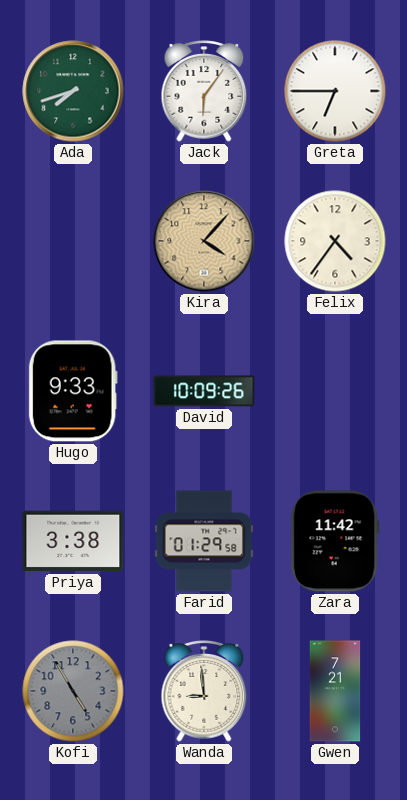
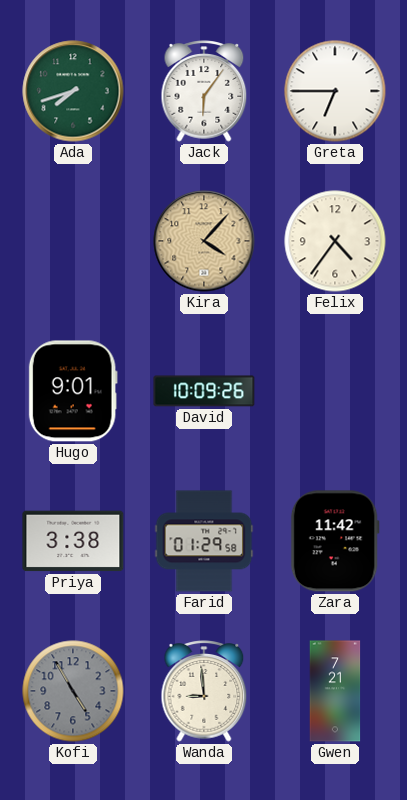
Hugo: 9:33 -> 9:01 (73, 391)
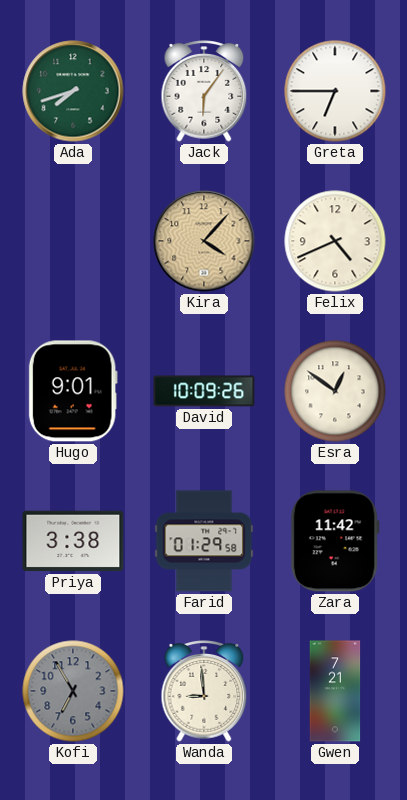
Felix: 4:36 -> 4:41 (335, 241)
Esra: none -> 12:51 (335, 391)
Kofi: 4:55 -> 6:55 (73, 691)
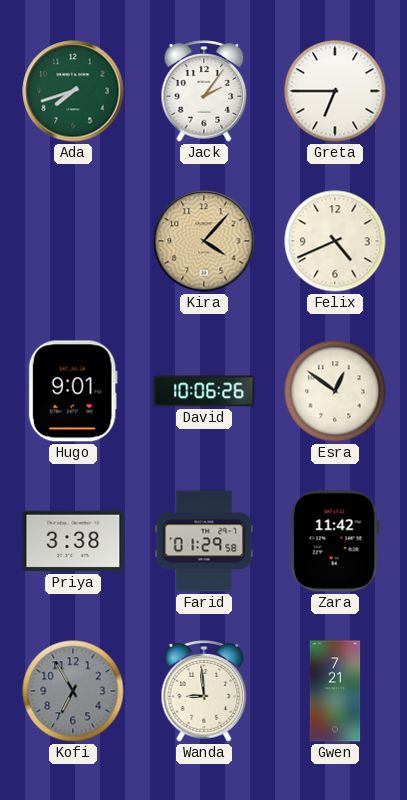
Jack: 6:06 -> 2:06 (204, 91)
David: 10:09 -> 10:06 (204, 391)
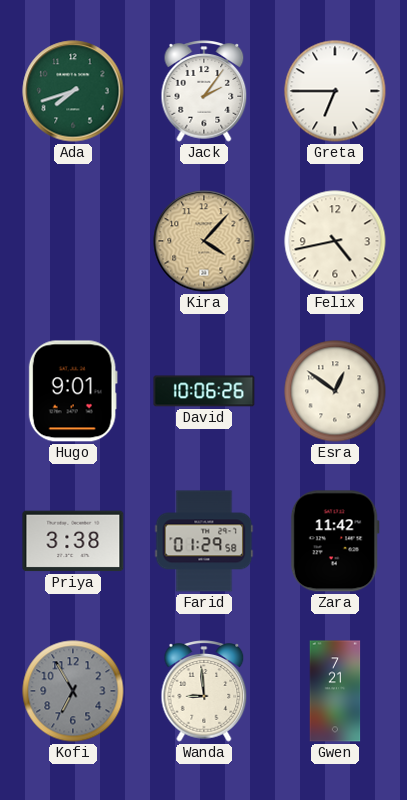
Felix: 4:41 -> 4:43 (335, 241)
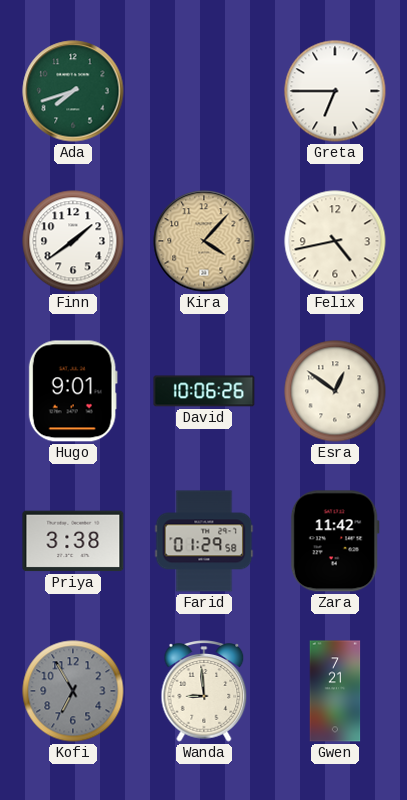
Jack: 2:06 -> none (204, 91)
Finn: none -> 1:39 (73, 241)
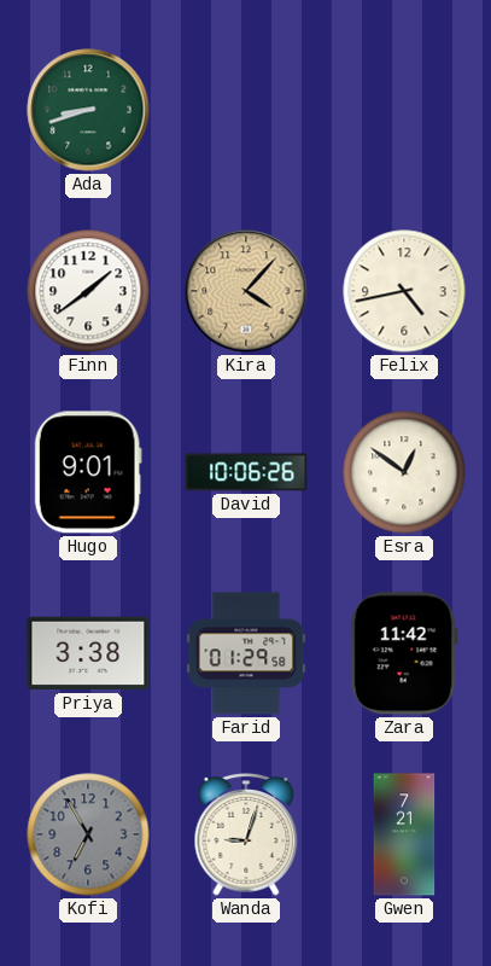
Ada: 7:42 -> 8:42 (88, 110)
Greta: 6:45 -> none (335, 91)
Wanda: 8:59 -> 9:03 (246, 834)
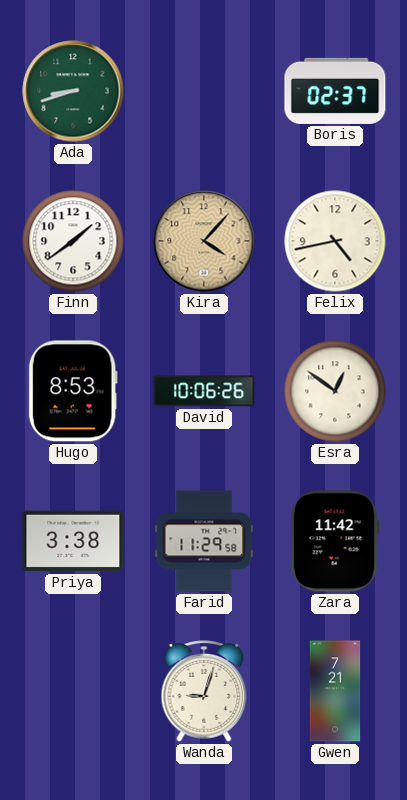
Boris: none -> 02:37 (335, 91)
Hugo: 9:01 -> 8:53 (73, 391)
Farid: 01:29 -> 11:29 (204, 541)
Kofi: 6:55 -> none (88, 834)
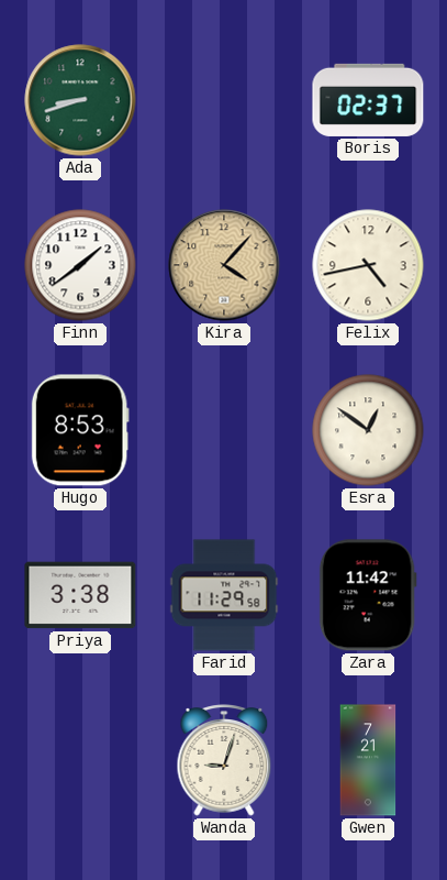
David: 10:06 -> none (204, 391)
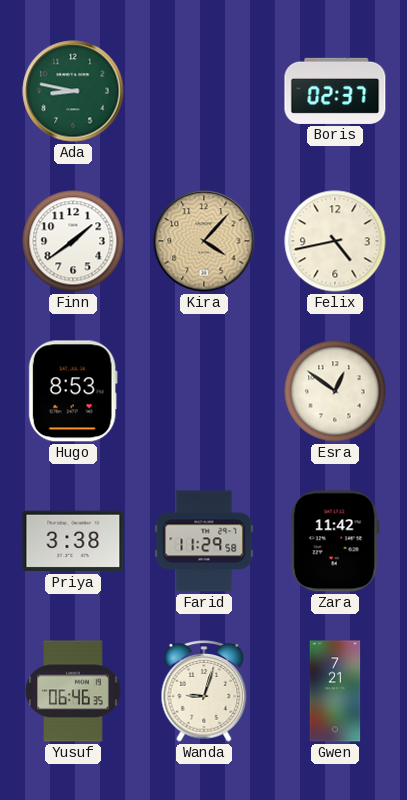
Ada: 8:42 -> 8:47 (73, 91)
Yusuf: none -> 06:46 (73, 691)
